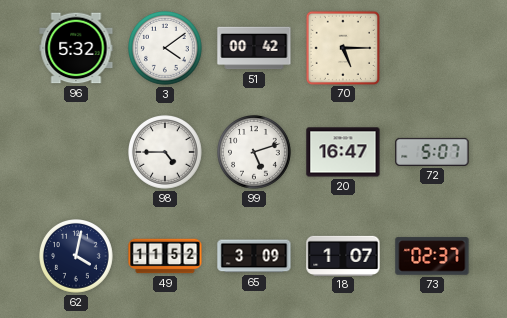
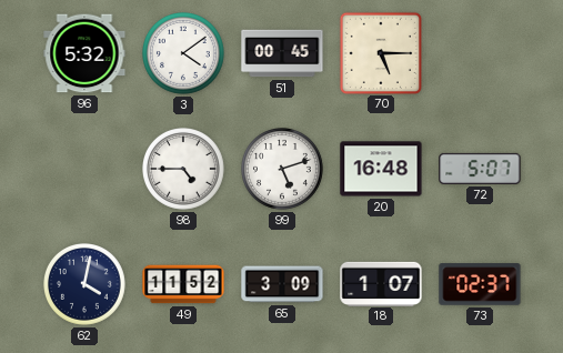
51: 00:42 -> 00:45 (282, 53)
20: 16:47 -> 16:48 (381, 169)
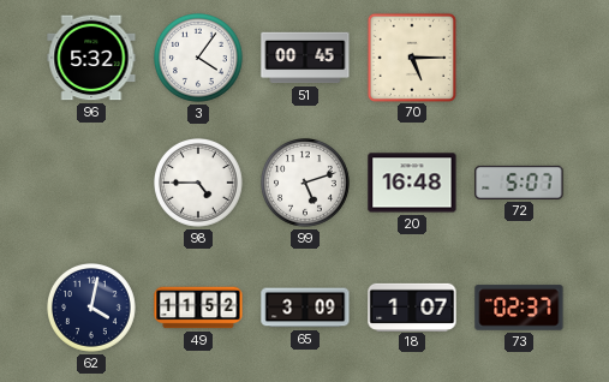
3: 4:09 -> 4:06 (199, 59)
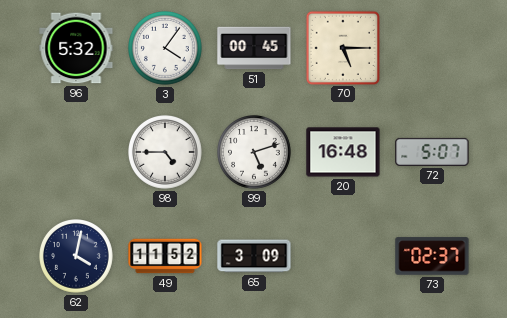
18: 1:07 -> none (412, 306)
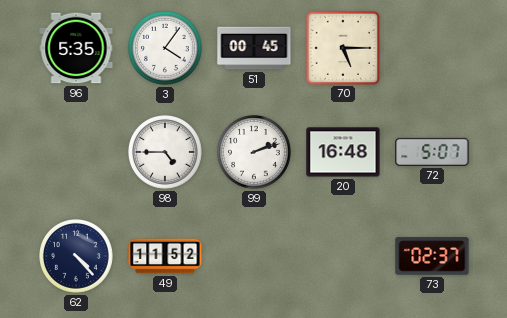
96: 5:32 -> 5:35 (76, 48)
99: 5:12 -> 2:12 (255, 153)
62: 4:02 -> 4:23 (77, 257)
65: 3:09 -> none (254, 256)
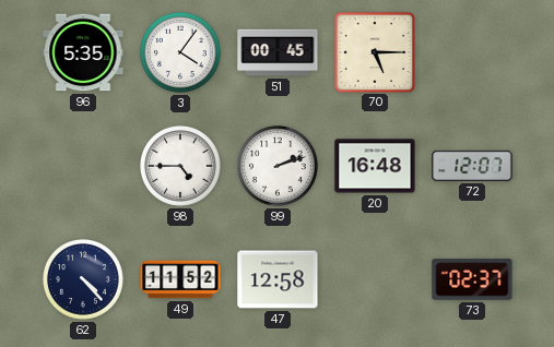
72: 5:07 -> 12:07 (472, 166)
47: none -> 12:58 (278, 279)
